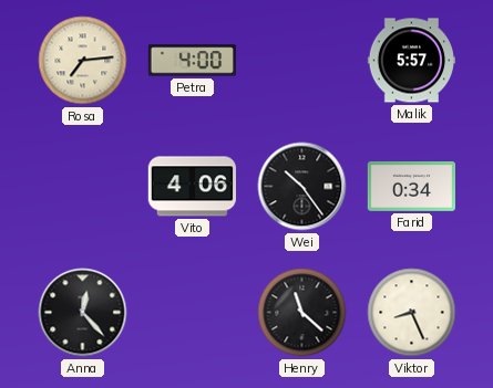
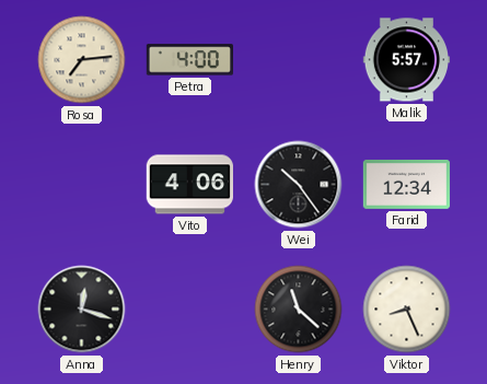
Farid: 0:34 -> 12:34 (406, 184)
Anna: 12:23 -> 12:18 (82, 310)
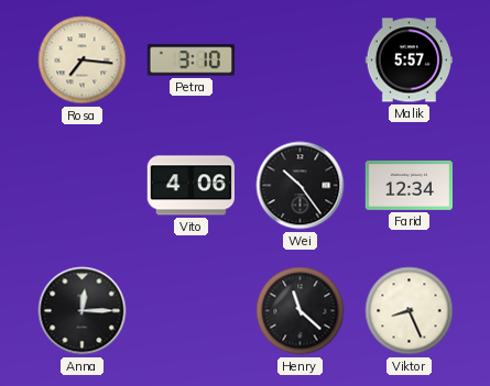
Rosa: 7:14 -> 7:16 (83, 60)
Petra: 4:00 -> 3:10 (190, 60)
Anna: 12:18 -> 12:15 (83, 311)
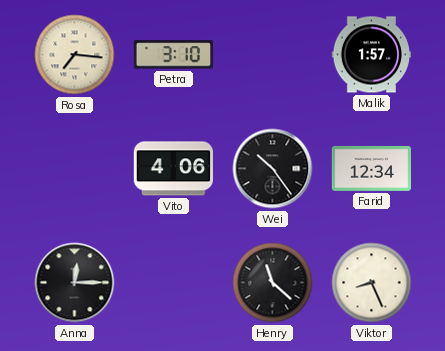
Malik: 5:57 -> 1:57 (371, 55)
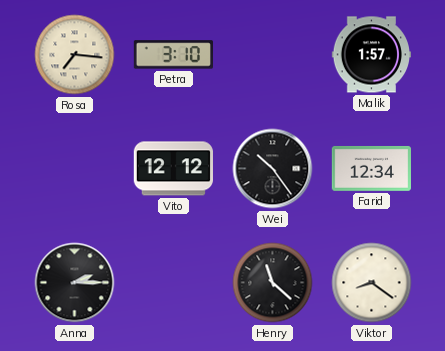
Vito: 4:06 -> 12:12 (173, 169)
Anna: 12:15 -> 2:15 (75, 283)
Viktor: 8:26 -> 8:21 (372, 283)
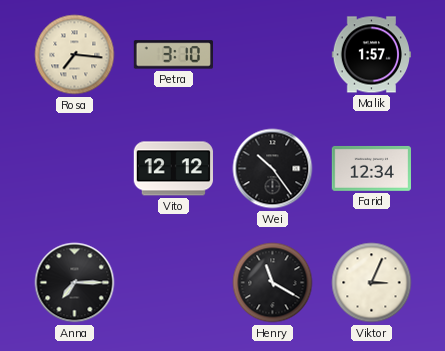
Anna: 2:15 -> 7:15 (75, 283)
Henry: 11:22 -> 11:20 (273, 283)
Viktor: 8:21 -> 3:04 (372, 283)
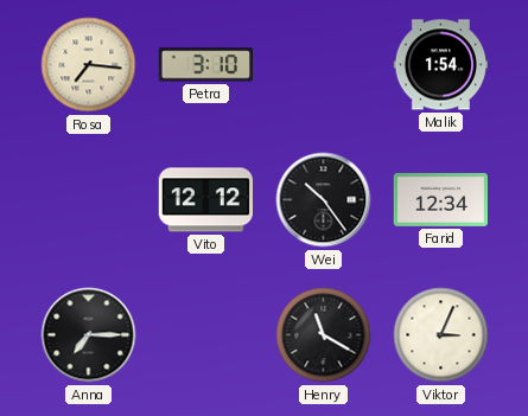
Malik: 1:57 -> 1:54 (440, 65)
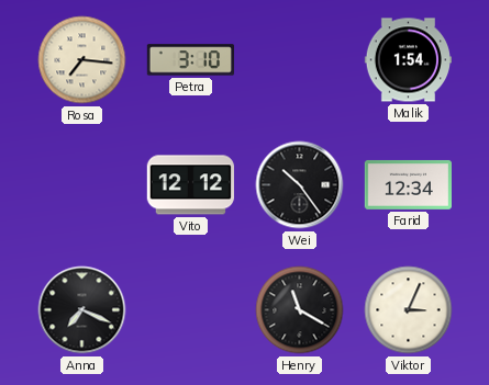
Anna: 7:15 -> 7:19 (82, 310)
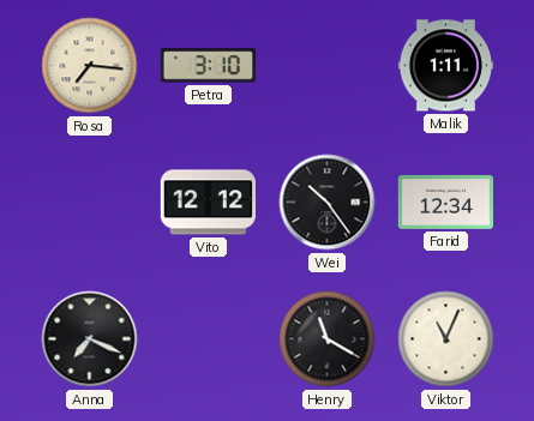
Malik: 1:54 -> 1:11 (445, 66)
Viktor: 3:04 -> 11:04 (446, 339)
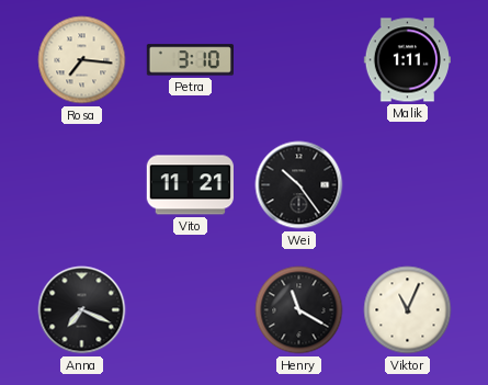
Vito: 12:12 -> 11:21 (190, 185)
Farid: 12:34 -> none (445, 202)
